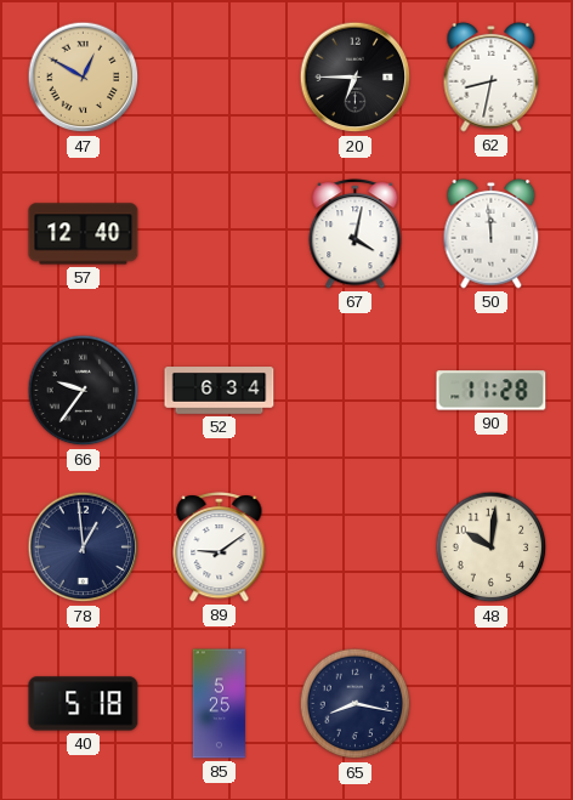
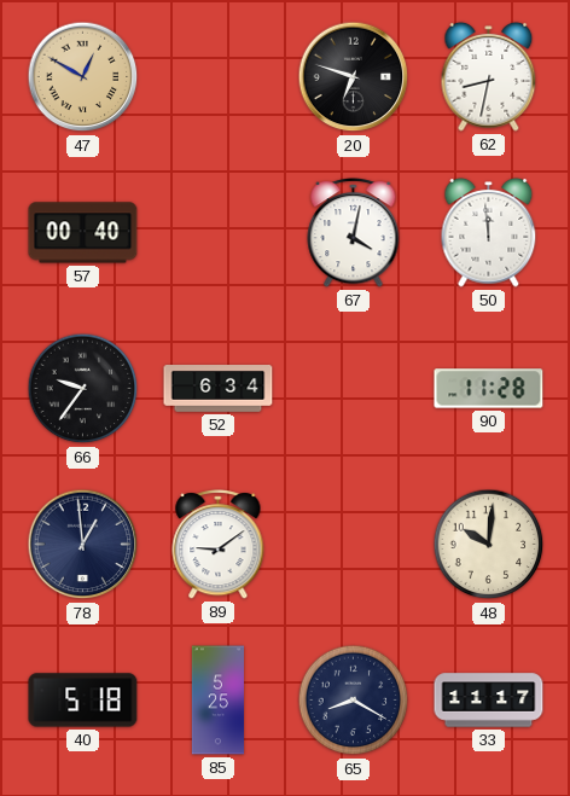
20: 6:45 -> 6:48 (354, 77)
57: 12:40 -> 00:40 (83, 233)
65: 8:17 -> 8:20 (354, 701)
33: none -> 11:17 (489, 701)
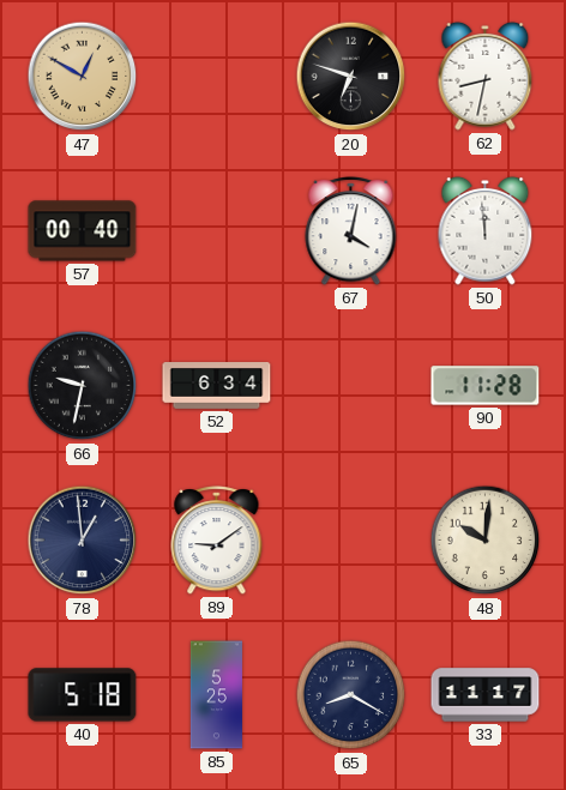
66: 9:36 -> 9:32 (83, 386)
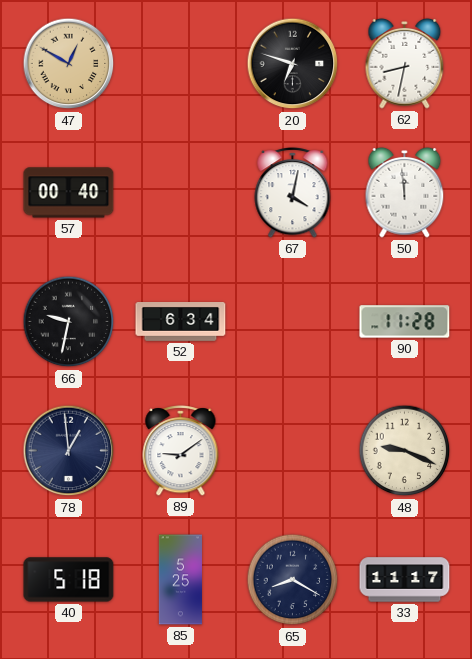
48: 10:01 -> 9:19 (405, 451)
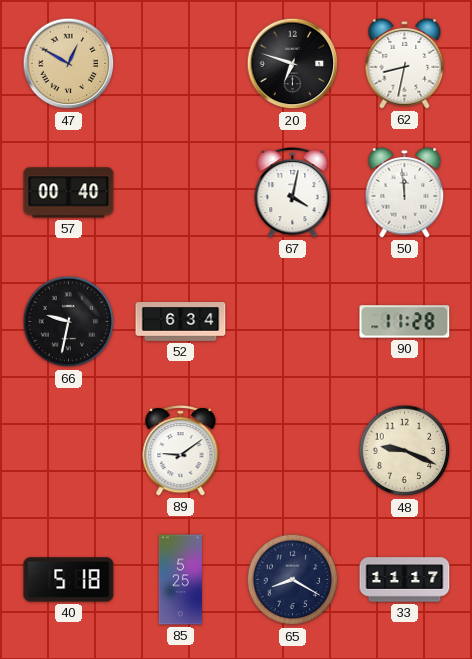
78: 12:59 -> none (69, 451)
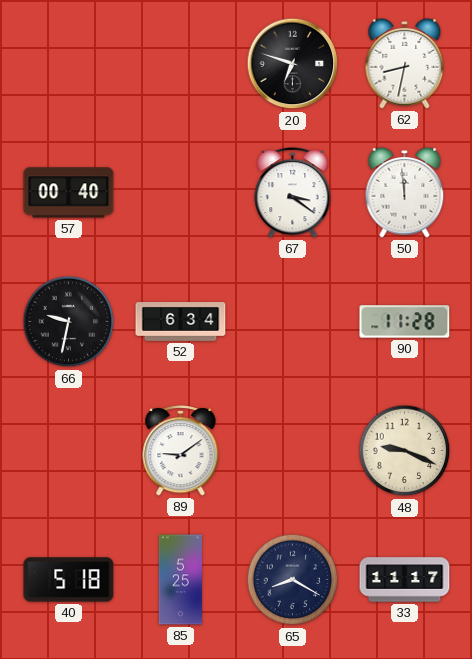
47: 12:50 -> none (69, 64)
67: 4:02 -> 3:21 (293, 193)
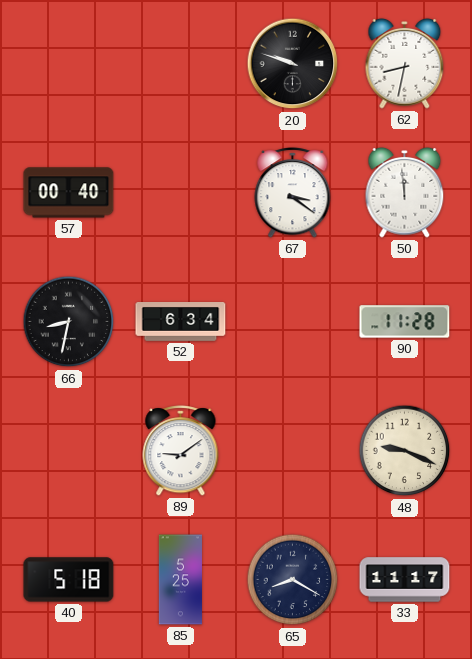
20: 6:48 -> 9:48 (293, 64)
66: 9:32 -> 8:32 (69, 322)
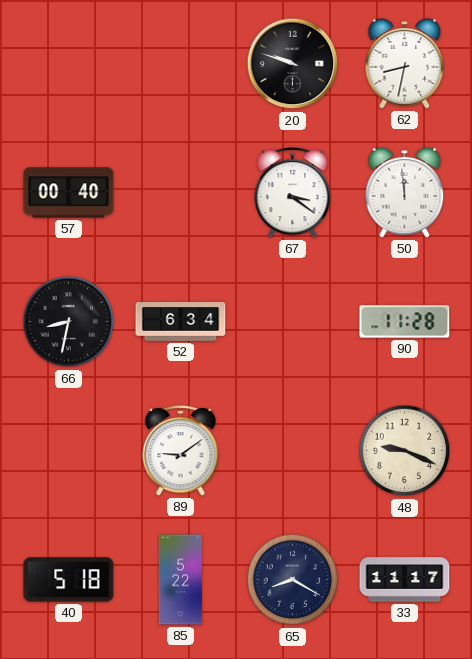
85: 5:25 -> 5:22 (180, 580)
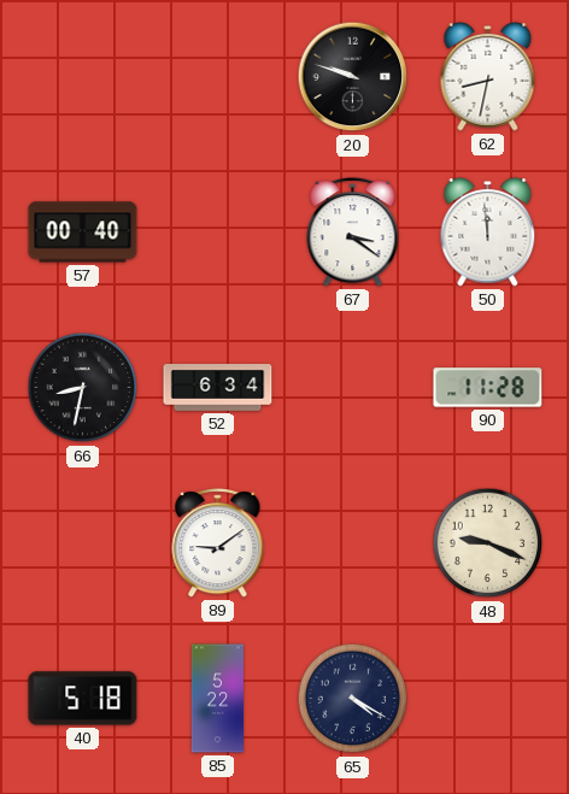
65: 8:20 -> 4:20 (353, 699)
33: 11:17 -> none (405, 580)
